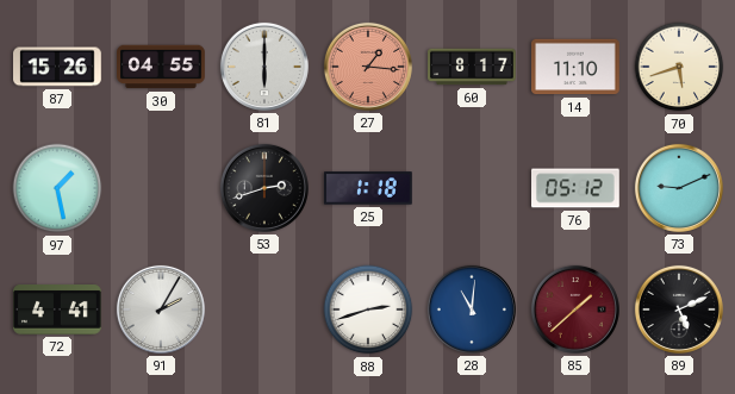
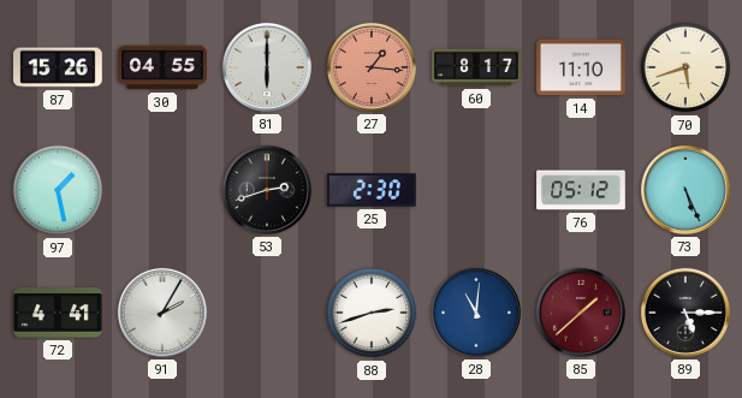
25: 1:18 -> 2:30 (373, 190)
73: 9:11 -> 5:26 (685, 190)
89: 5:11 -> 5:15 (685, 313)
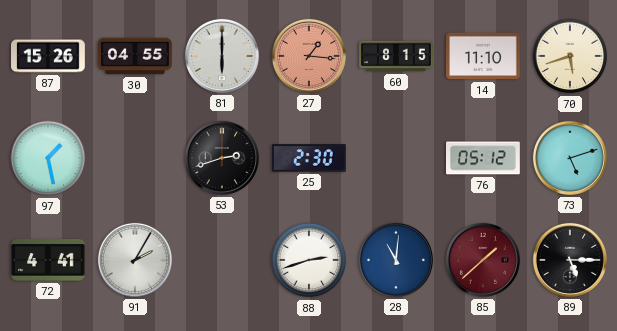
60: 8:17 -> 8:15 (396, 56)
73: 5:26 -> 5:12 (570, 158)
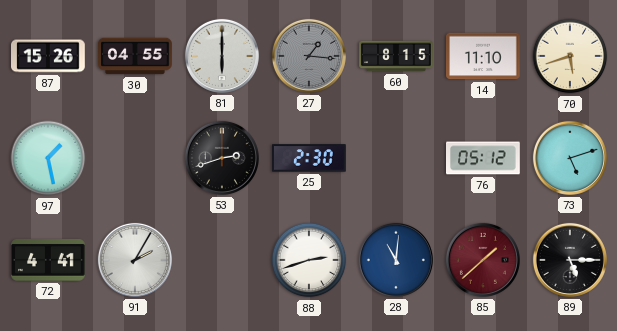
27 dial: salmon -> grey (309, 56)
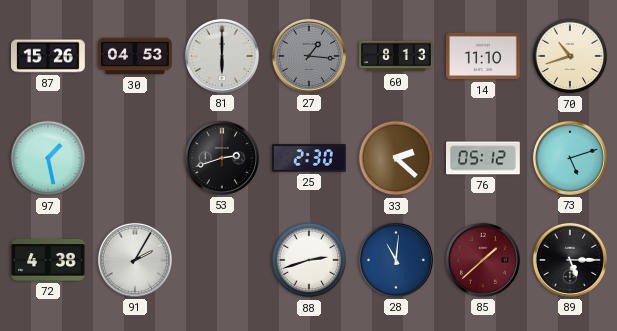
30: 04:55 -> 04:53 (135, 56)
60: 8:15 -> 8:13 (396, 56)
70: 5:42 -> 10:42 (570, 56)
33: none -> 2:22 (396, 158)
72: 4:41 -> 4:38 (48, 261)
